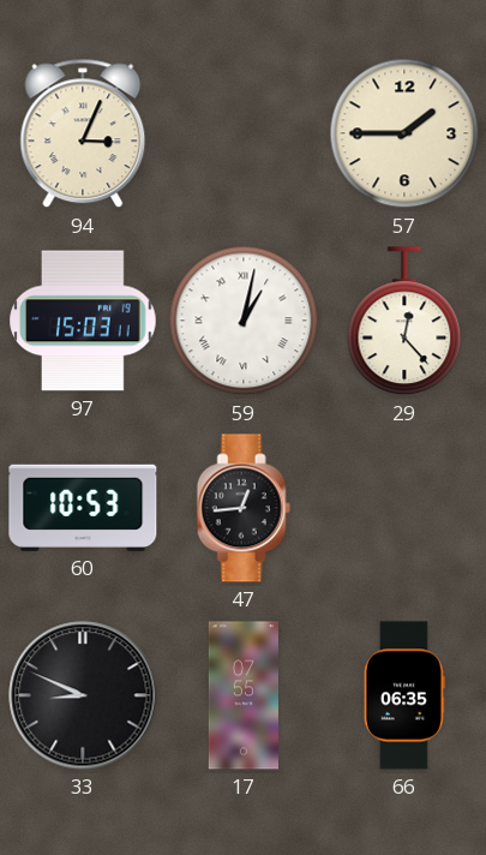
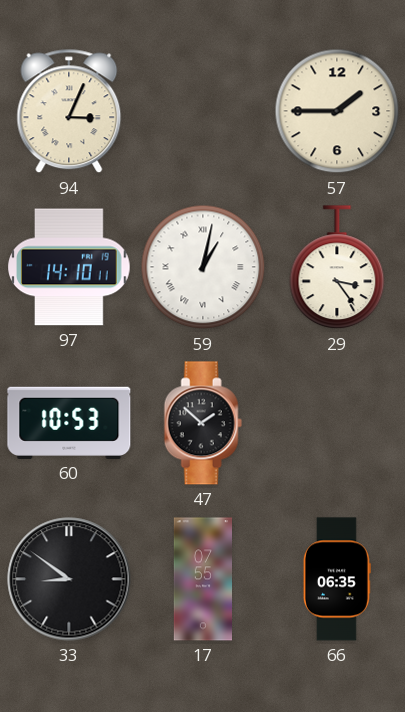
97: 15:03 -> 14:10 (69, 267)
29: 12:23 -> 3:24 (337, 268)
47: 12:44 -> 1:52 (203, 423)
33: 8:49 -> 8:51 (69, 579)
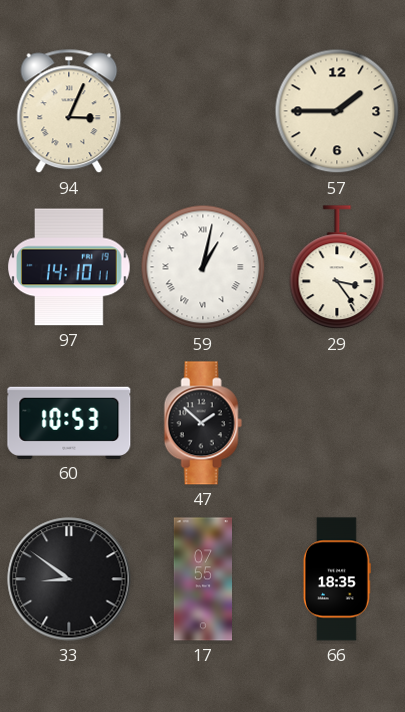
66: 06:35 -> 18:35 (337, 579)
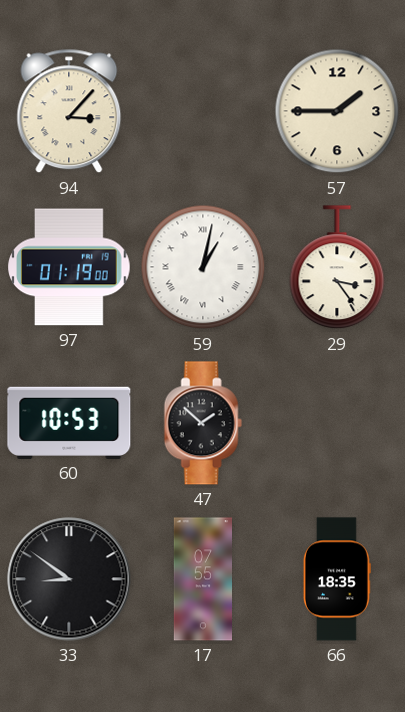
94: 3:04 -> 3:07 (69, 111)
97: 14:10 -> 01:19 (69, 267)
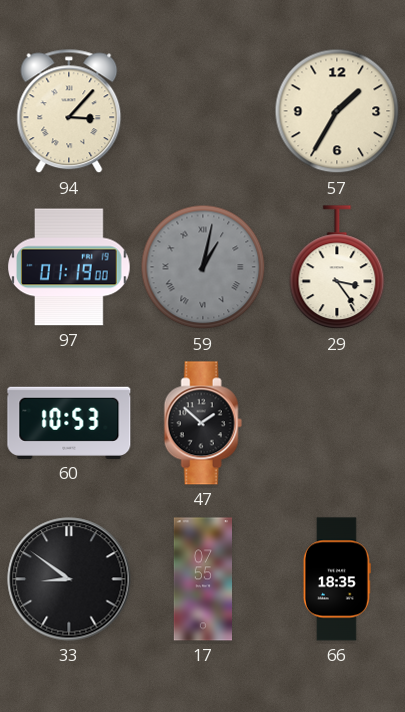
57: 1:45 -> 1:35 (337, 111)
59 dial: white -> grey (203, 267)
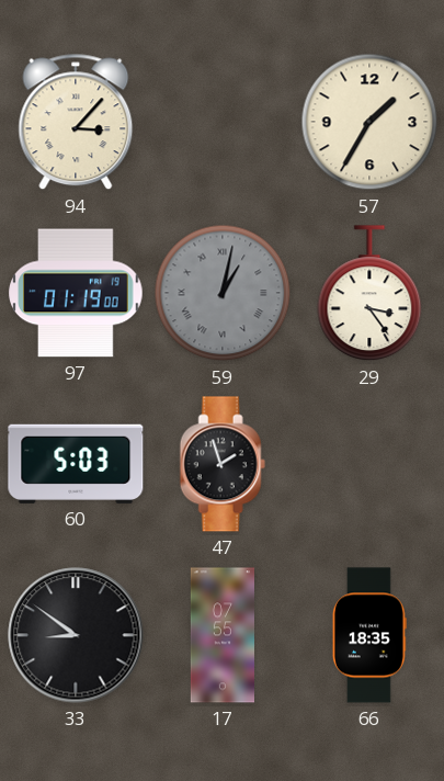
60: 10:53 -> 5:03 (76, 464)
47: 1:52 -> 1:57 (223, 464)
